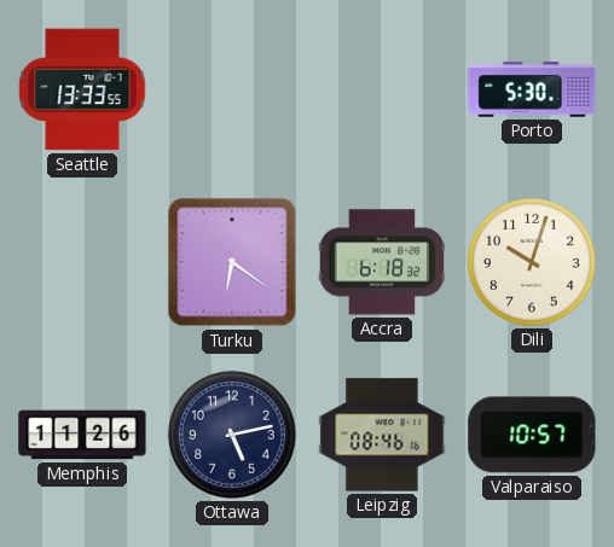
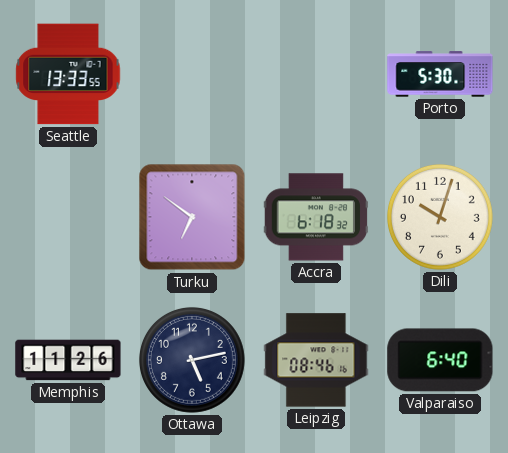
Turku: 6:21 -> 6:51 (192, 217)
Valparaiso: 10:57 -> 6:40 (440, 360)
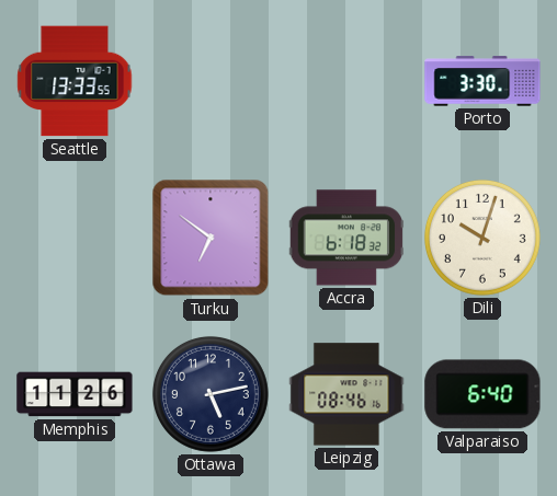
Porto: 5:30 -> 3:30 (482, 81)
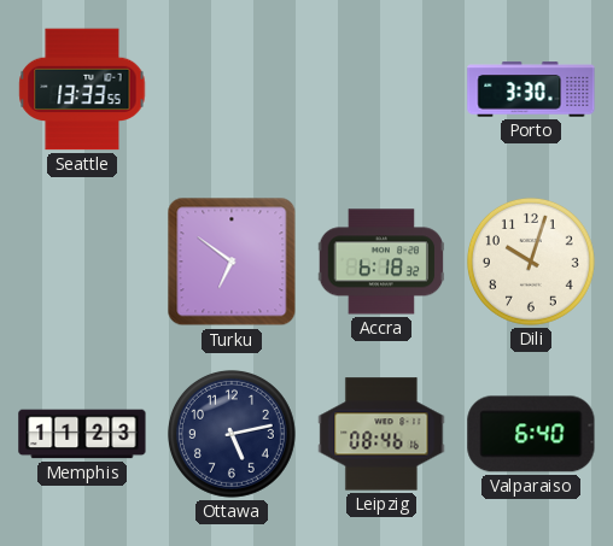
Memphis: 11:26 -> 11:23 (82, 434)
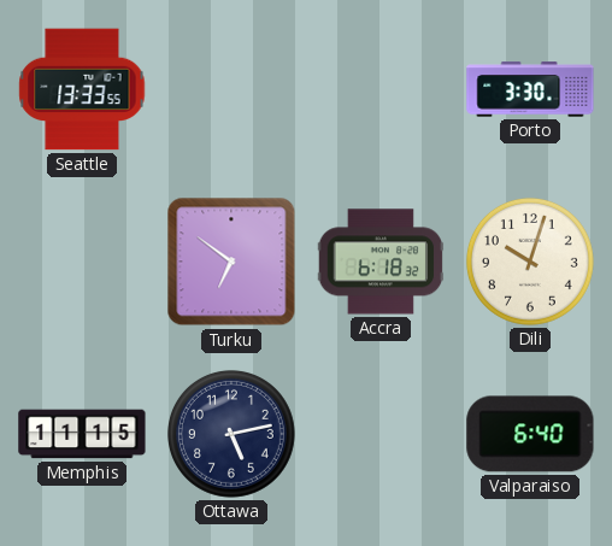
Memphis: 11:23 -> 11:15 (82, 434)
Leipzig: 08:46 -> none (381, 434)
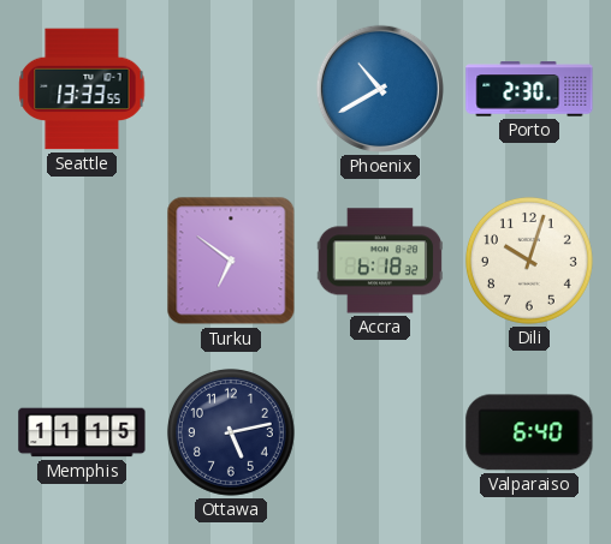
Phoenix: none -> 10:40 (380, 89)
Porto: 3:30 -> 2:30 (529, 89)
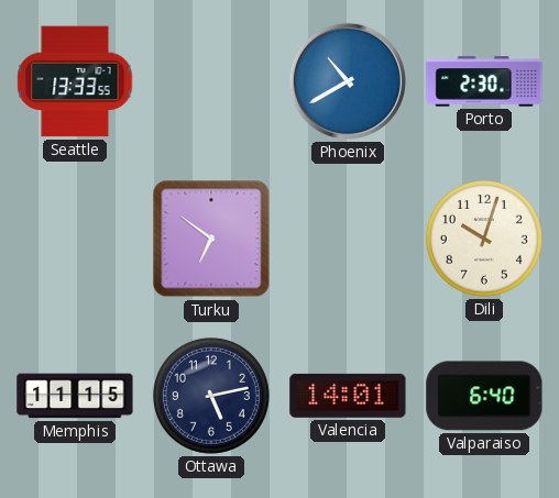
Accra: 6:18 -> none (380, 261)
Valencia: none -> 14:01 (348, 396)
